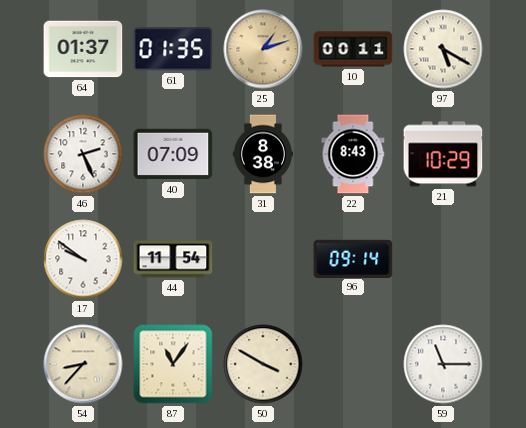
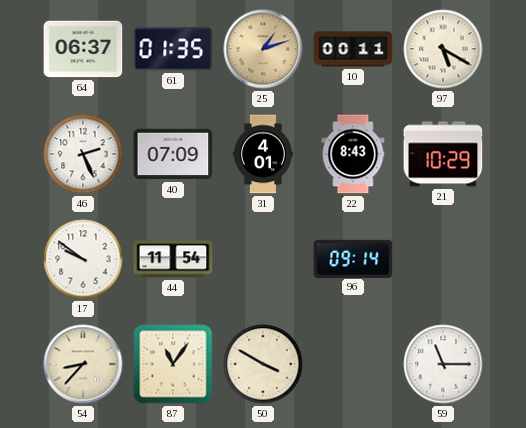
64: 01:37 -> 06:37 (83, 49)
31: 8:38 -> 4:01 (263, 154)
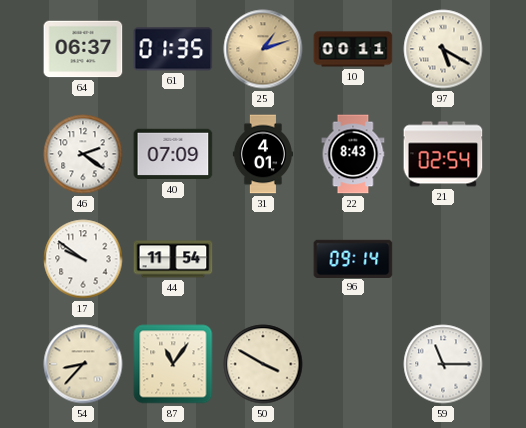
46: 2:26 -> 2:21 (83, 154)
21: 10:29 -> 02:54 (443, 154)
